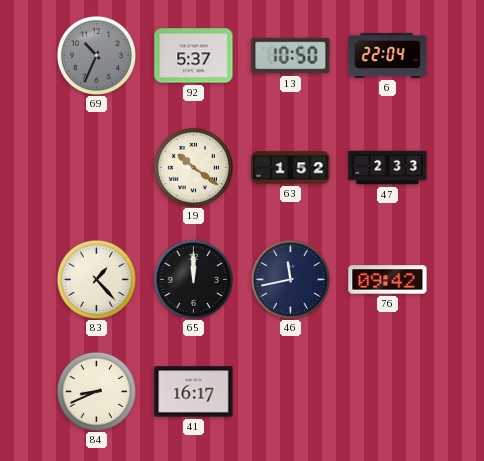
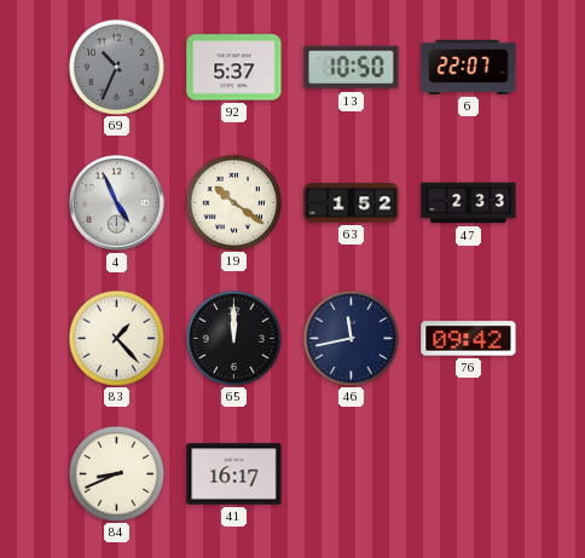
6: 22:04 -> 22:07 (469, 67)
4: none -> 4:56 (116, 202)
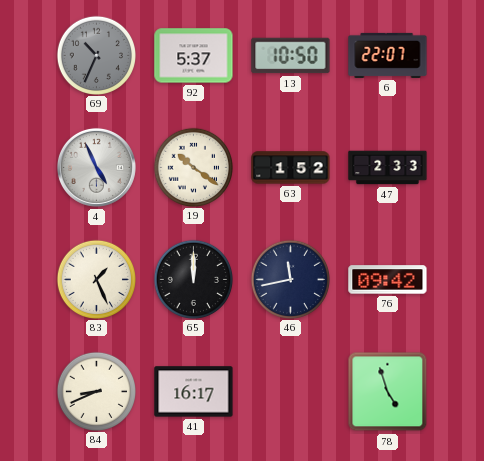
83: 1:23 -> 1:26 (96, 279)
78: none -> 4:57 (388, 392)
